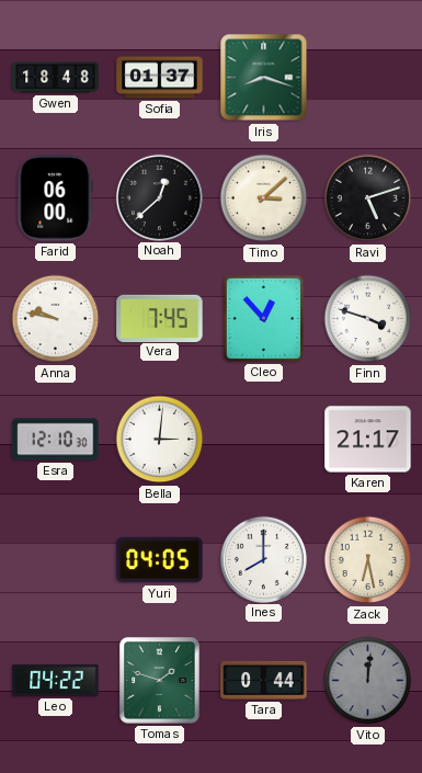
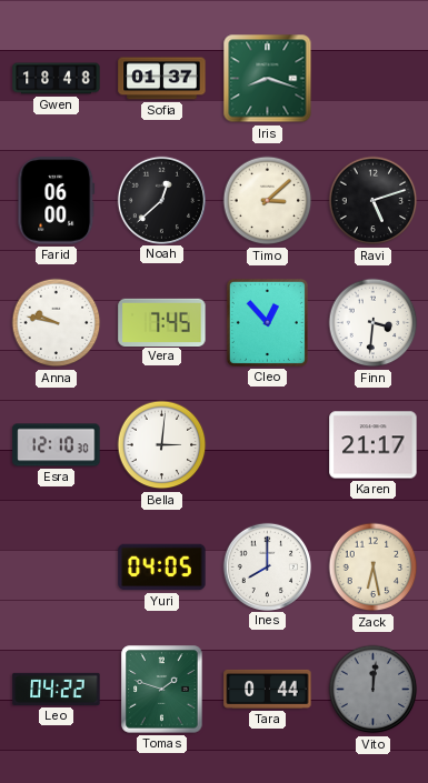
Finn: 3:48 -> 3:31 (374, 323)
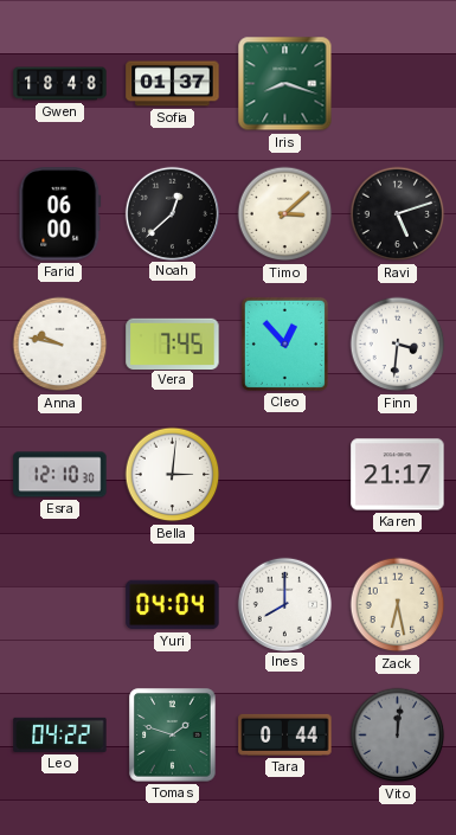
Yuri: 04:05 -> 04:04 (173, 605)
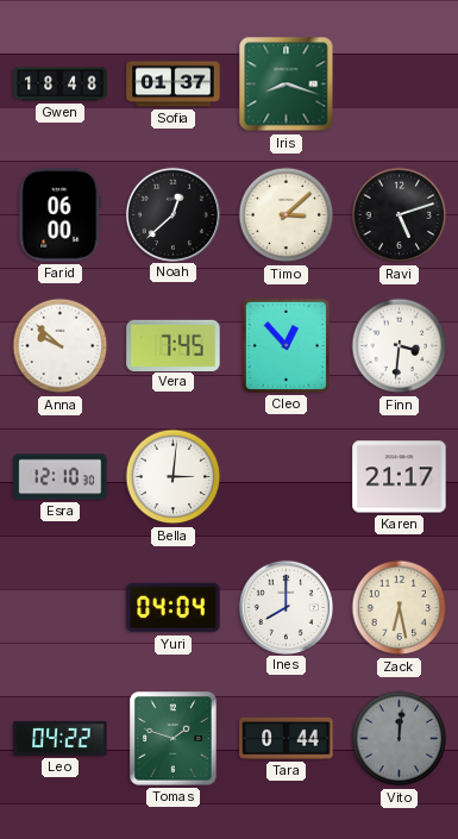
Anna: 9:47 -> 9:52 (61, 346)
